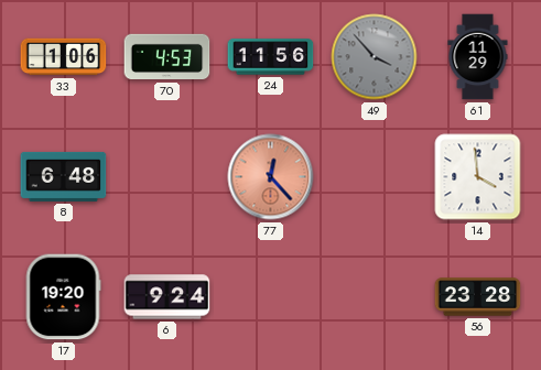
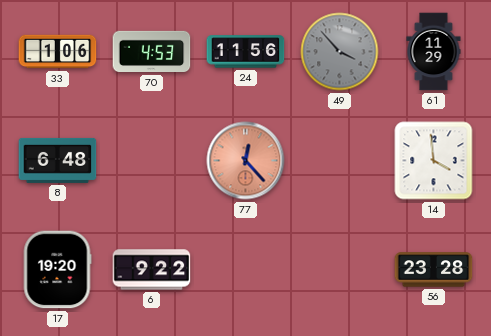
6: 9:24 -> 9:22 (152, 270)
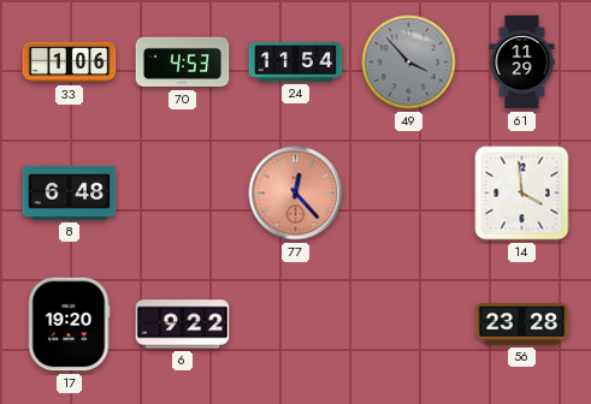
24: 11:56 -> 11:54 (296, 63)
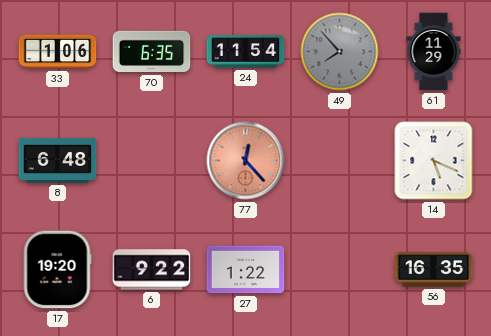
70: 4:53 -> 6:35 (152, 52)
49: 3:53 -> 7:53 (340, 52)
14: 3:59 -> 5:19 (434, 161)
27: none -> 1:22 (246, 270)
56: 23:28 -> 16:35 (434, 270)
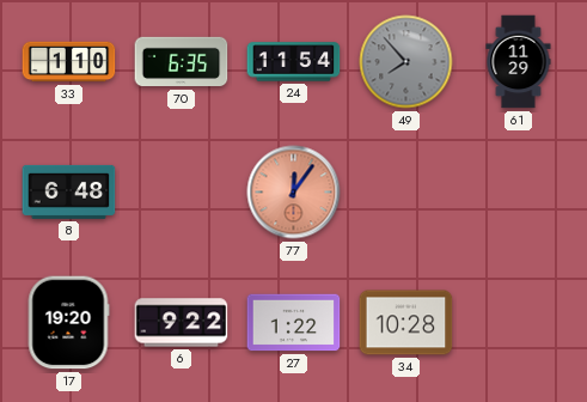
33: 1:06 -> 1:10 (69, 62)
77: 12:23 -> 12:06 (294, 193)
14: 5:19 -> none (434, 161)
34: none -> 10:28 (406, 323)
56: 16:35 -> none (434, 270)
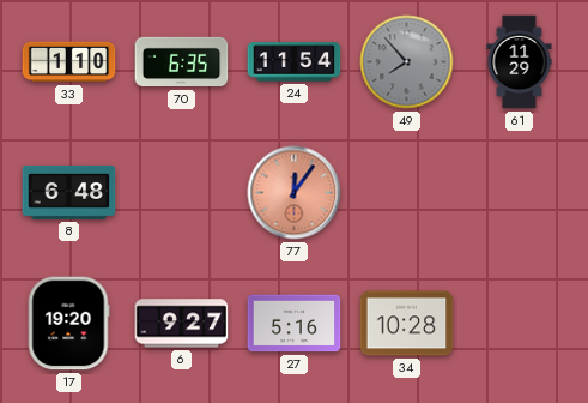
6: 9:22 -> 9:27 (182, 324)
27: 1:22 -> 5:16 (295, 324)
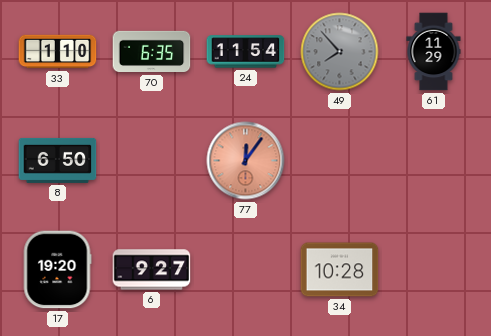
8: 6:48 -> 6:50 (58, 160)
27: 5:16 -> none (295, 324)
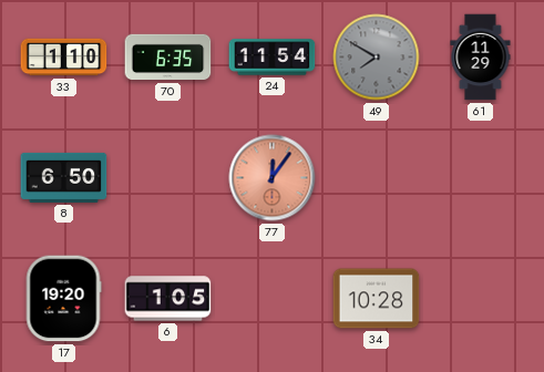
49: 7:53 -> 7:50 (377, 58)
6: 9:27 -> 1:05 (168, 299)
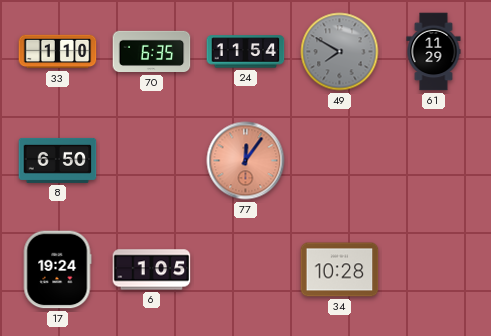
17: 19:20 -> 19:24 (57, 270)
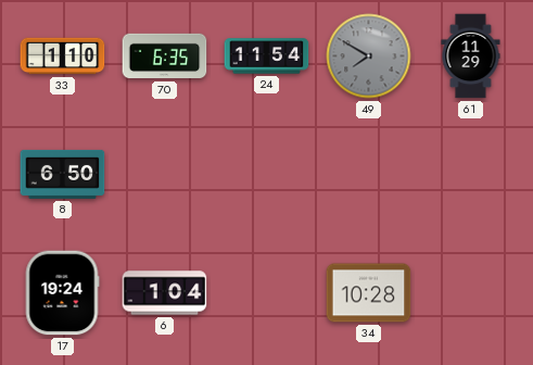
77: 12:06 -> none (246, 161)
6: 1:05 -> 1:04 (165, 293)
